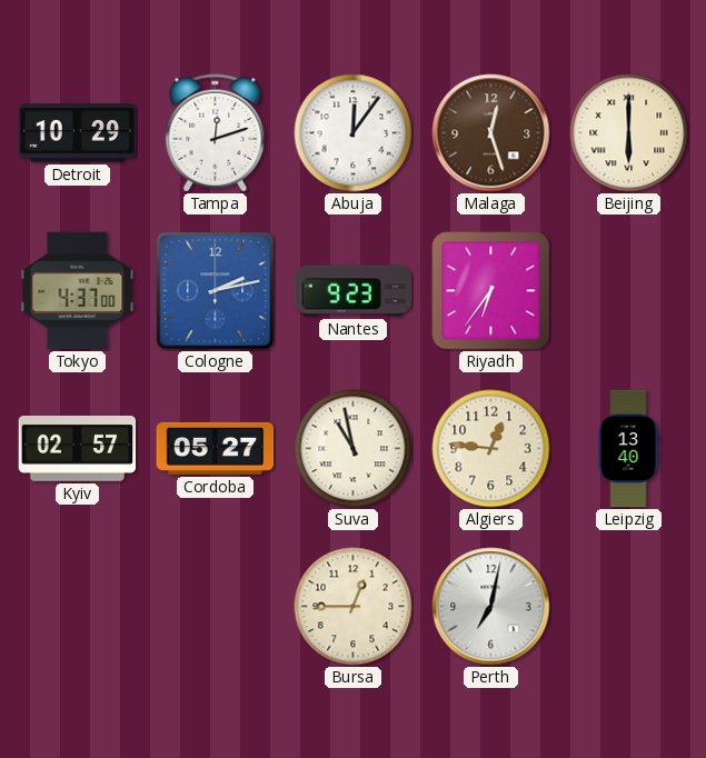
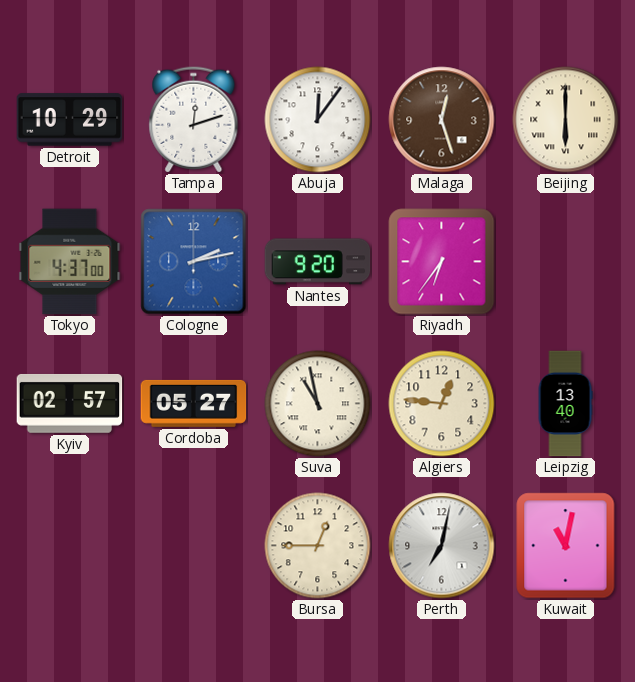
Nantes: 9:23 -> 9:20 (318, 262)
Kuwait: none -> 11:02 (566, 546)
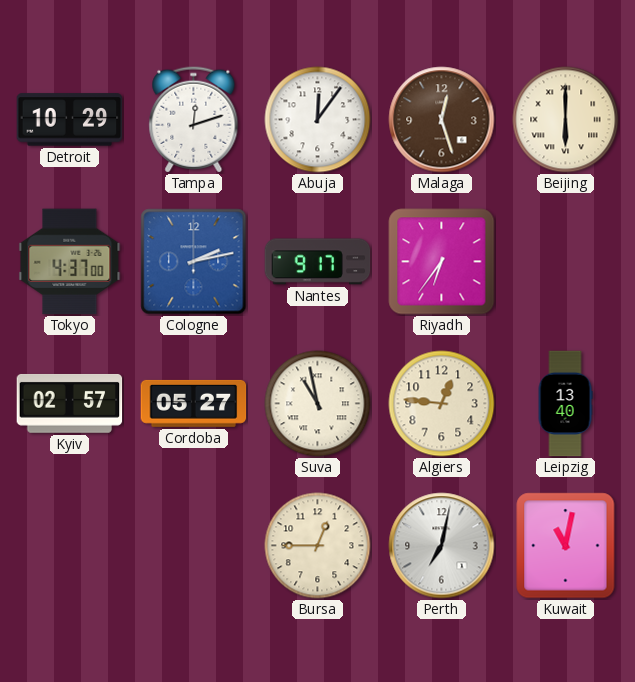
Nantes: 9:20 -> 9:17 (318, 262)
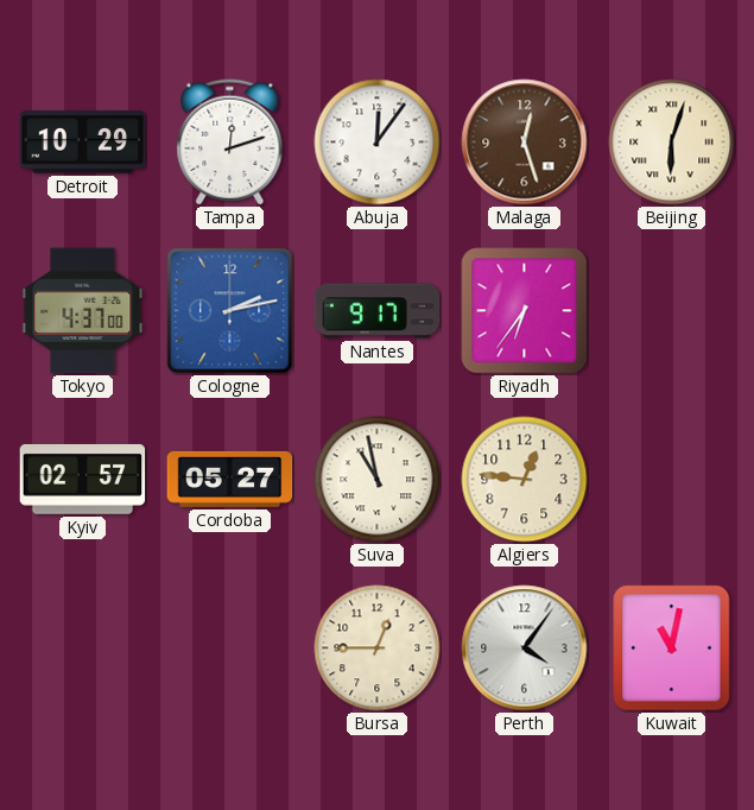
Beijing: 6:00 -> 6:03 (672, 143)
Leipzig: 13:40 -> none (565, 404)
Perth: 7:02 -> 4:06 (525, 648)
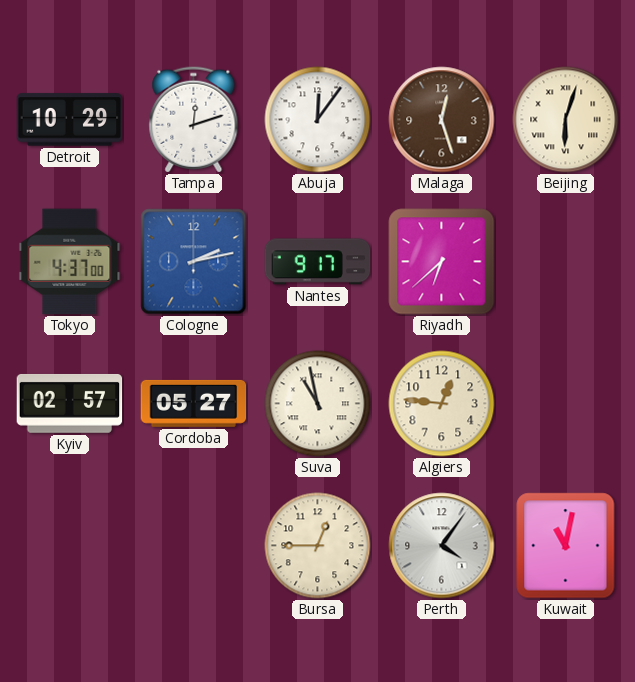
Riyadh: 6:36 -> 6:38 (442, 262)
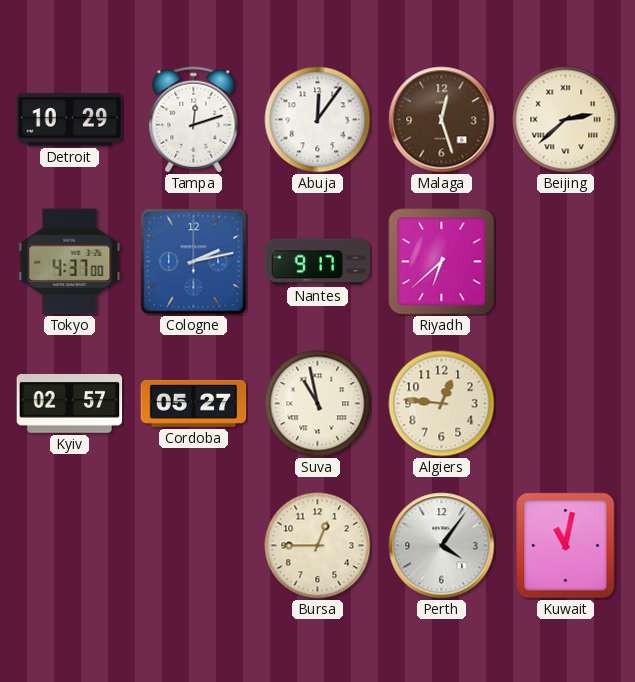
Beijing: 6:03 -> 2:38 (566, 120)
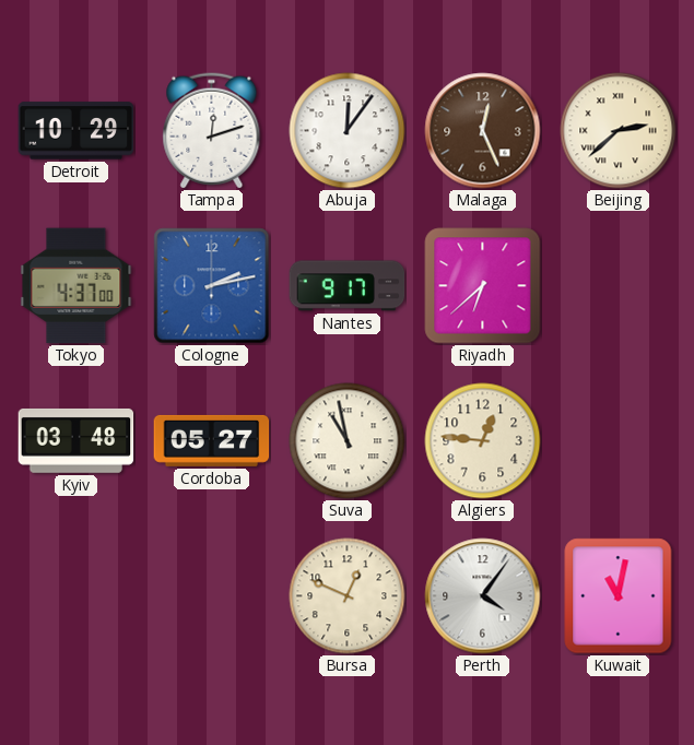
Malaga: 12:27 -> 12:26 (483, 131)
Kyiv: 02:57 -> 03:48 (77, 440)
Bursa: 12:45 -> 12:49 (348, 596)
